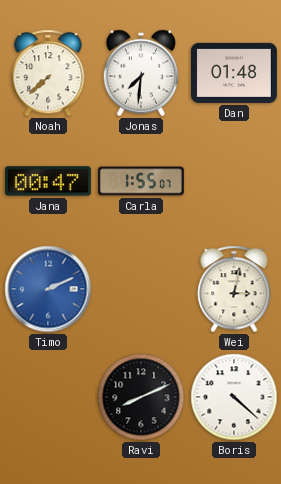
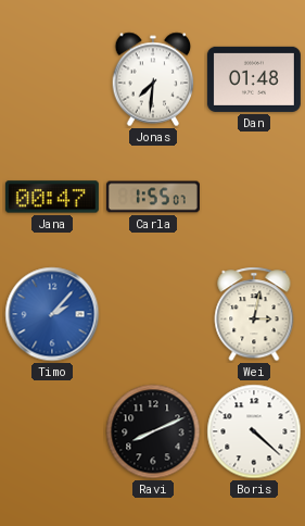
Noah: 7:38 -> none (48, 73)
Timo: 2:11 -> 2:07 (52, 314)
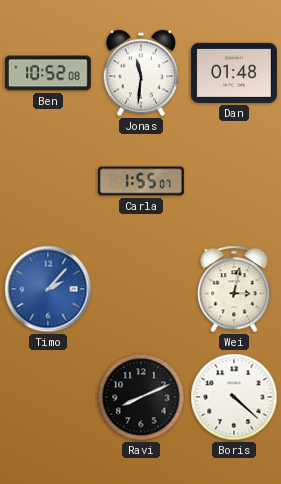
Ben: none -> 10:52 (48, 73)
Jonas: 7:31 -> 11:31 (141, 73)
Jana: 00:47 -> none (52, 197)
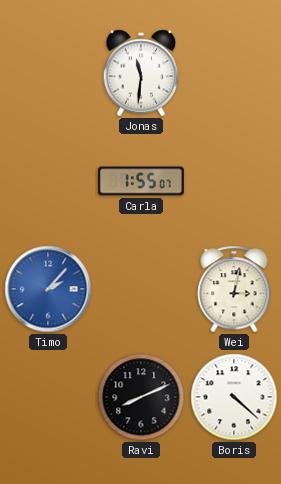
Ben: 10:52 -> none (48, 73)
Dan: 01:48 -> none (234, 73)
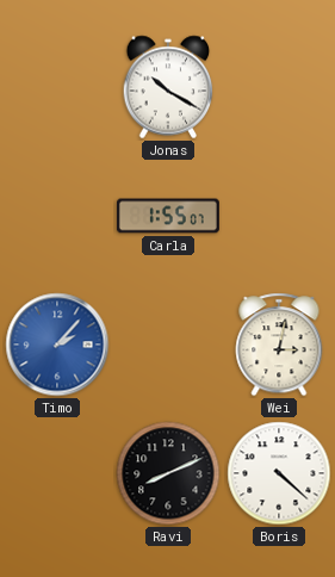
Jonas: 11:31 -> 10:20 (168, 87)
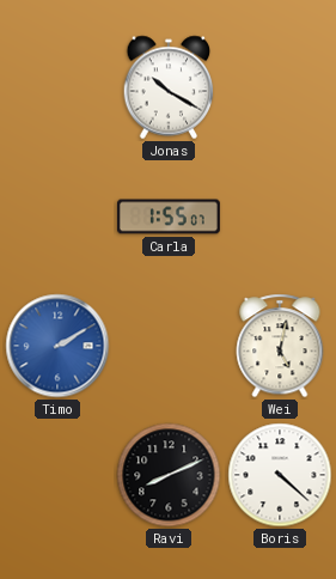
Timo: 2:07 -> 2:10 (57, 346)
Wei: 3:02 -> 5:02 (280, 346)
